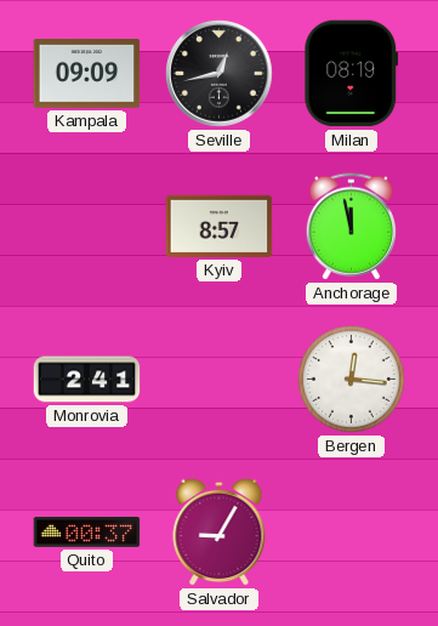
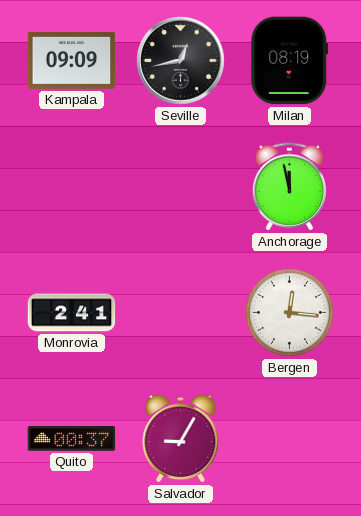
Kyiv: 8:57 -> none (220, 226)
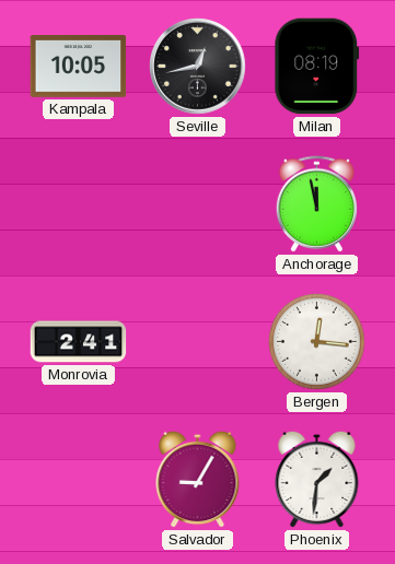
Kampala: 09:09 -> 10:05 (79, 67)
Quito: 00:37 -> none (72, 439)
Phoenix: none -> 1:31 (317, 479)
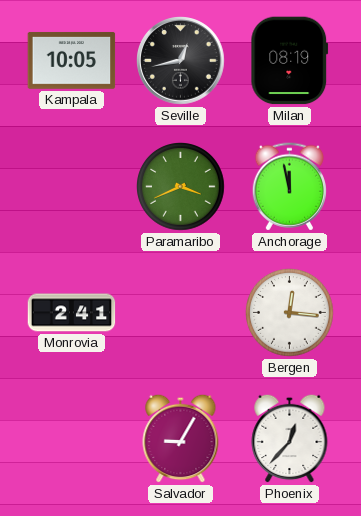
Paramaribo: none -> 3:41 (181, 187)
Phoenix: 1:31 -> 12:37 (290, 438)
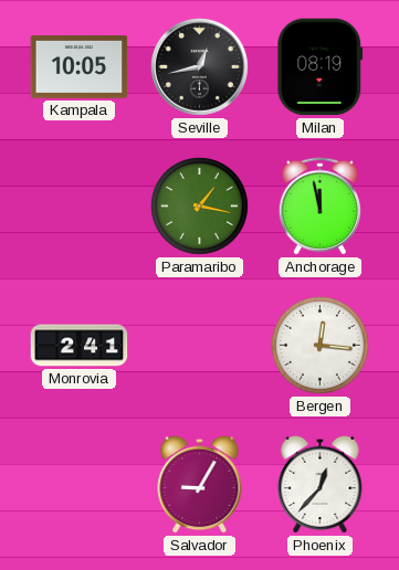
Paramaribo: 3:41 -> 1:17 (200, 207)
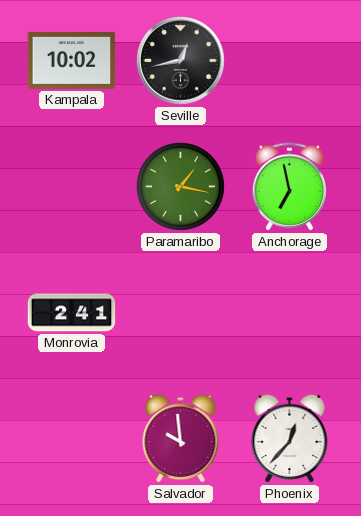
Kampala: 10:05 -> 10:02 (72, 61)
Milan: 08:19 -> none (321, 67)
Anchorage: 11:58 -> 6:58 (289, 187)
Bergen: 12:16 -> none (321, 346)
Salvador: 9:05 -> 9:59 (181, 438)
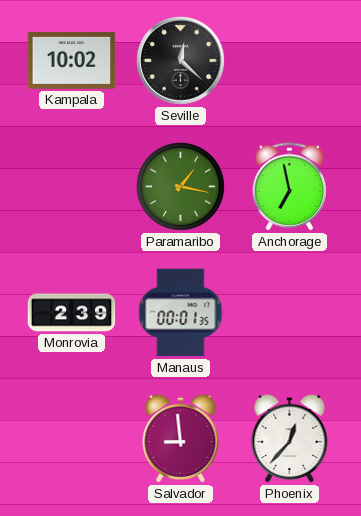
Seville: 12:43 -> 12:22 (181, 61)
Monrovia: 2:41 -> 2:39 (72, 313)
Manaus: none -> 00:01 (181, 313)
Salvador: 9:59 -> 8:59 (181, 438)
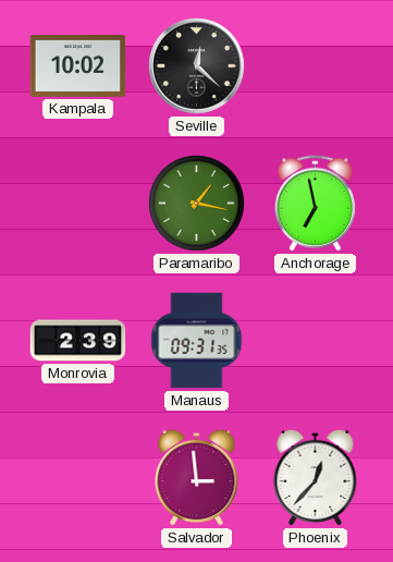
Manaus: 00:01 -> 09:31 (197, 341)
Salvador: 8:59 -> 2:59 (197, 477)
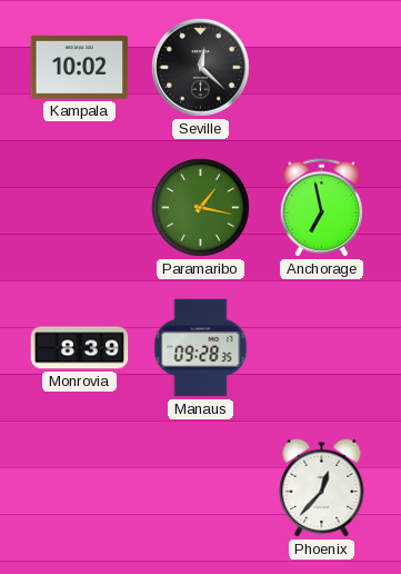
Monrovia: 2:39 -> 8:39 (80, 348)
Manaus: 09:31 -> 09:28 (201, 348)
Salvador: 2:59 -> none (197, 477)
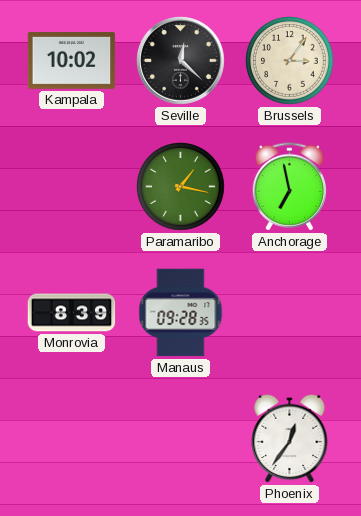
Brussels: none -> 3:06 (290, 61)
Phoenix: 12:37 -> 12:36 (290, 438)
